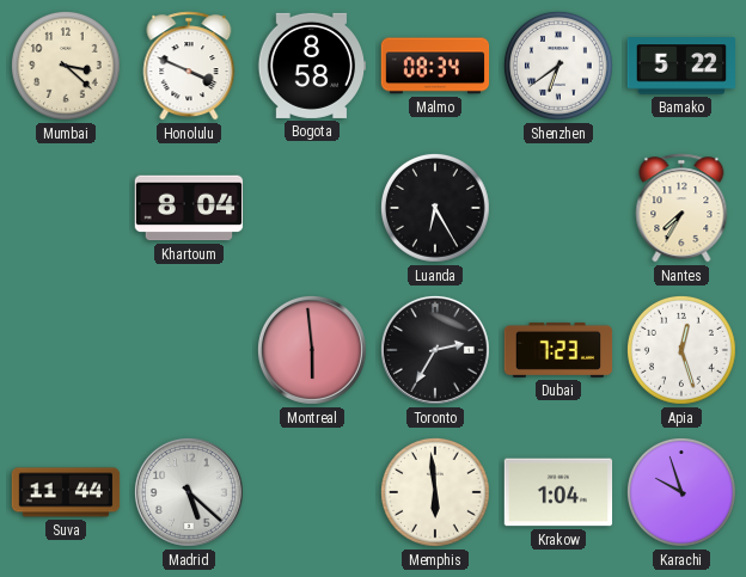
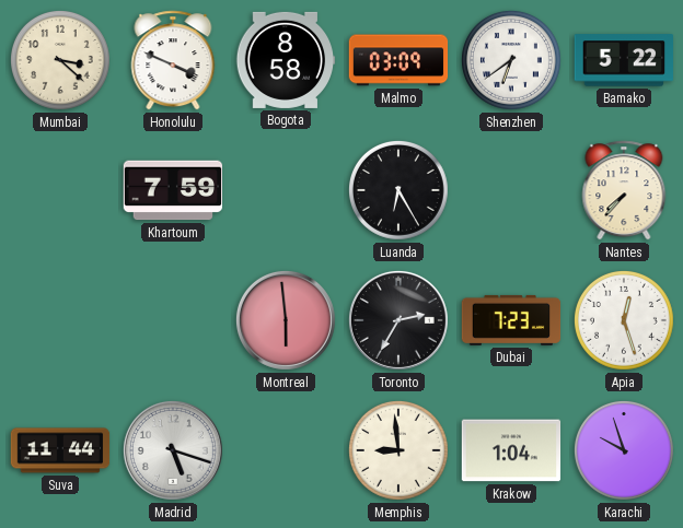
Malmo: 08:34 -> 03:09 (398, 60)
Khartoum: 8:04 -> 7:59 (173, 190)
Nantes: 7:35 -> 7:37 (624, 190)
Madrid: 5:22 -> 5:18 (173, 450)
Memphis: 5:59 -> 8:59 (398, 450)
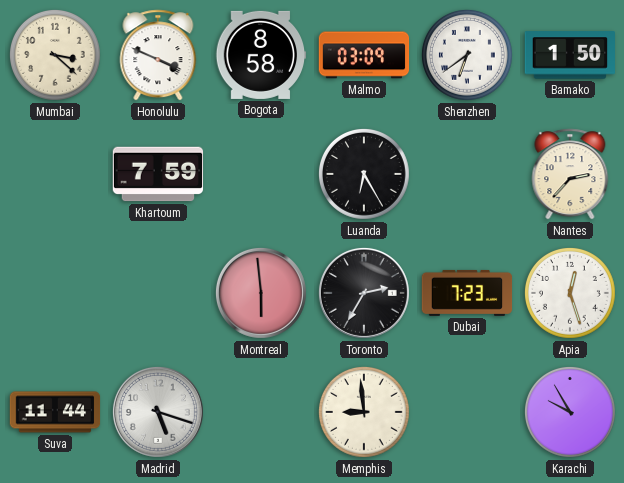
Bamako: 5:22 -> 1:50 (570, 55)
Nantes: 7:37 -> 2:37 (570, 174)
Krakow: 1:04 -> none (511, 450)
Karachi: 9:57 -> 9:55 (570, 412)
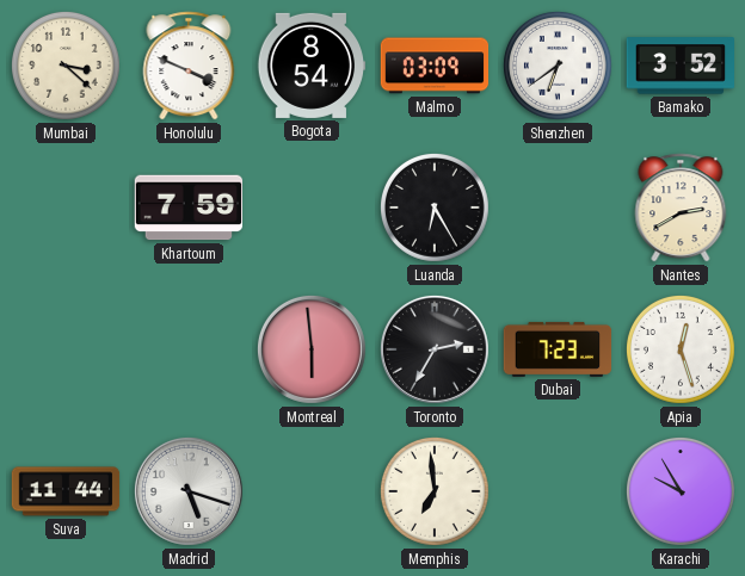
Bogota: 8:58 -> 8:54 (312, 66)
Bamako: 1:50 -> 3:52 (681, 66)
Nantes: 2:37 -> 2:40 (681, 208)
Memphis: 8:59 -> 6:59 (435, 491)
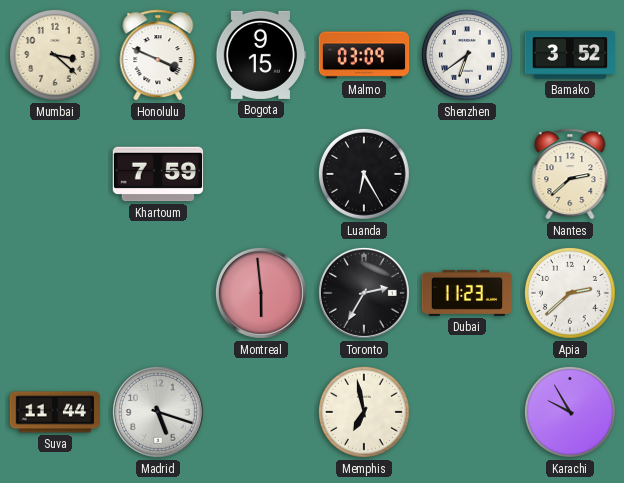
Bogota: 8:54 -> 9:15 (261, 55)
Nantes: 2:40 -> 2:38 (570, 174)
Dubai: 7:23 -> 11:23 (467, 293)
Apia: 12:27 -> 2:38 (570, 293)
Memphis: 6:59 -> 6:58 (364, 412)
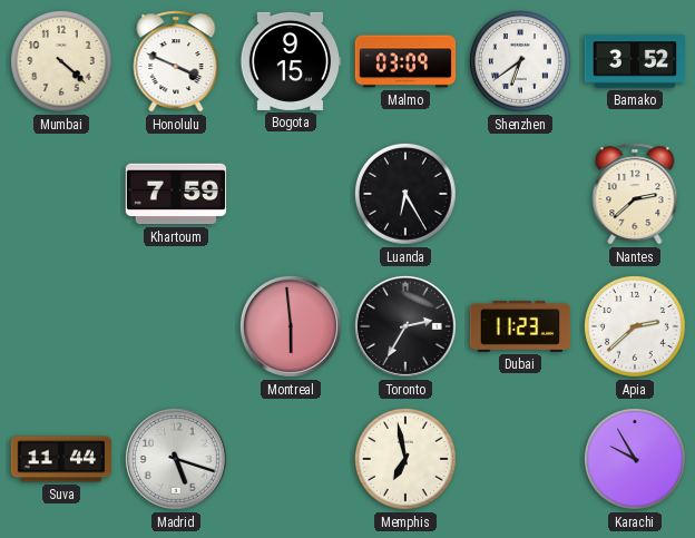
Mumbai: 3:22 -> 4:22 (61, 61)
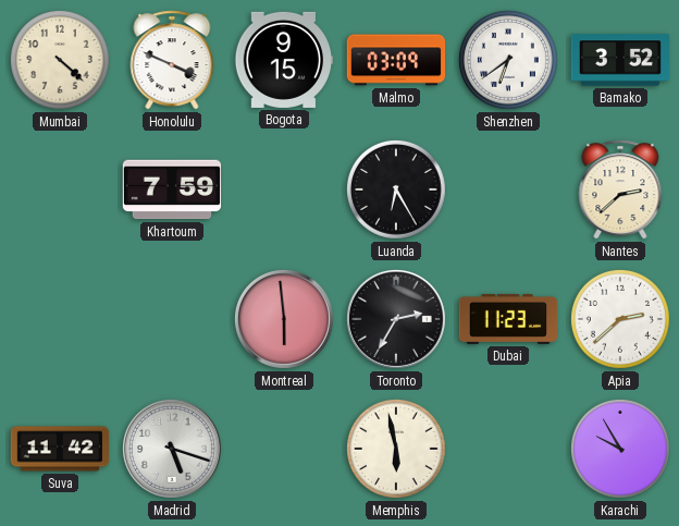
Suva: 11:44 -> 11:42 (60, 449)
Memphis: 6:58 -> 5:58 (396, 449)
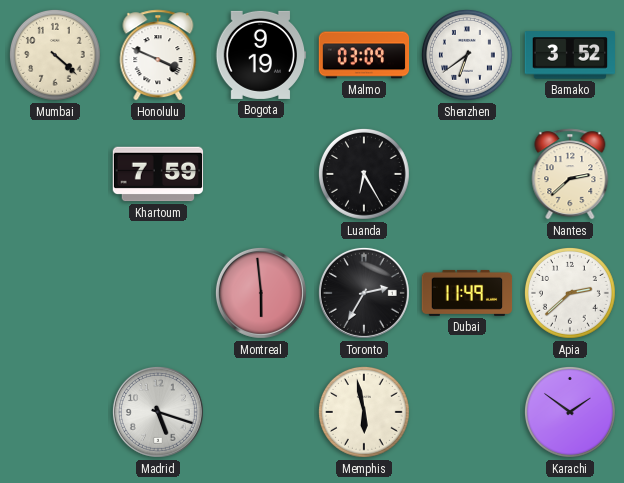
Bogota: 9:15 -> 9:19 (261, 55)
Dubai: 11:23 -> 11:49 (467, 293)
Suva: 11:42 -> none (60, 449)
Karachi: 9:55 -> 1:51 (570, 412)
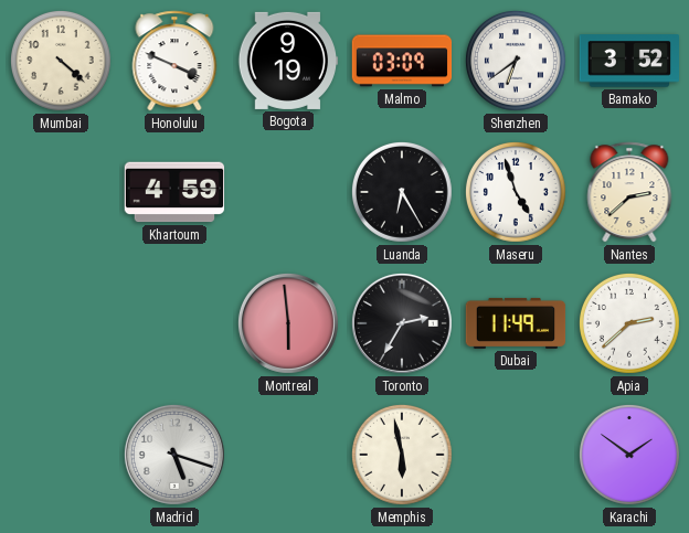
Khartoum: 7:59 -> 4:59 (174, 192)
Maseru: none -> 4:57 (516, 192)
